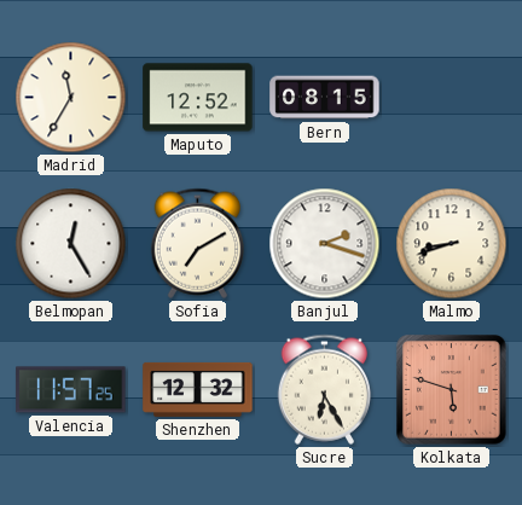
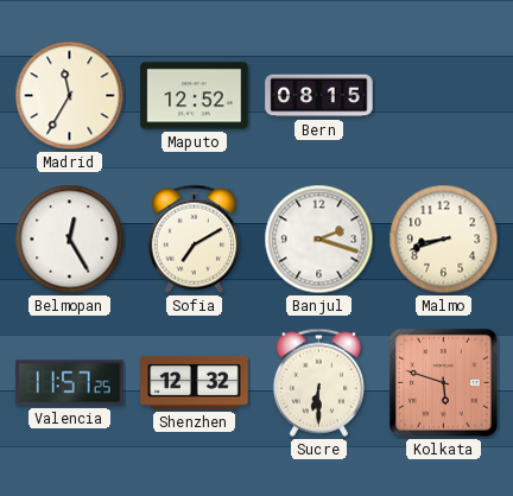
Sucre: 6:25 -> 6:30 (318, 382)
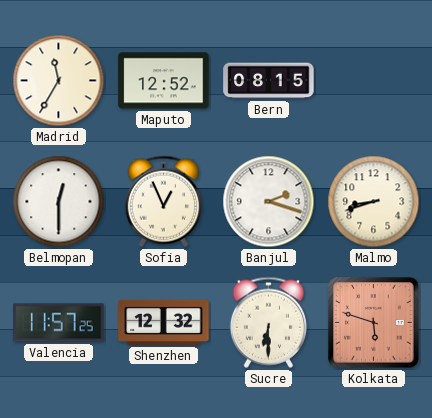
Belmopan: 12:25 -> 12:30 (59, 202)
Sofia: 7:10 -> 12:56 (163, 201)
